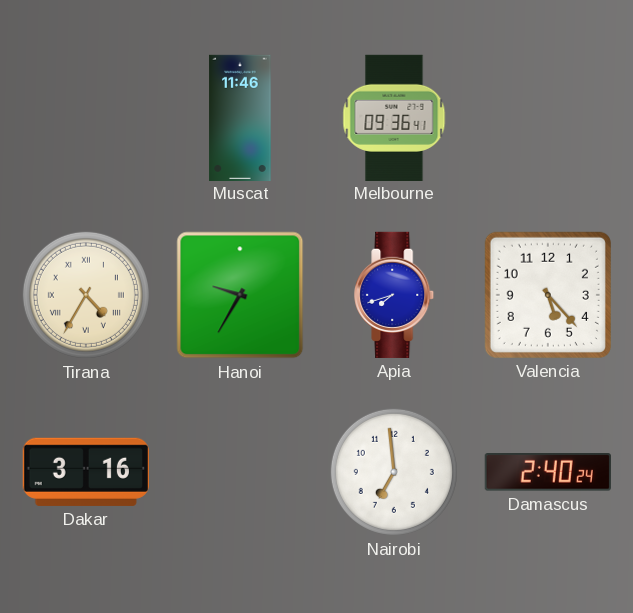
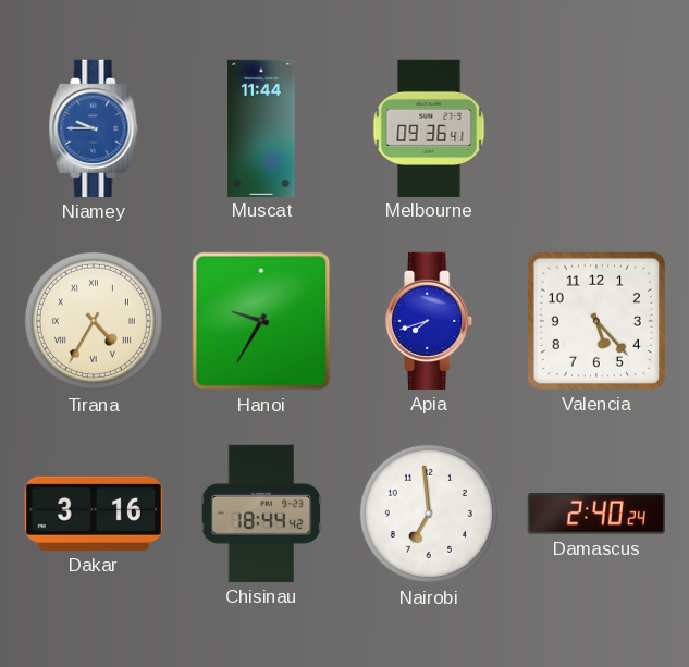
Niamey: none -> 9:45 (94, 128)
Muscat: 11:46 -> 11:44 (261, 127)
Chisinau: none -> 18:44 (261, 514)
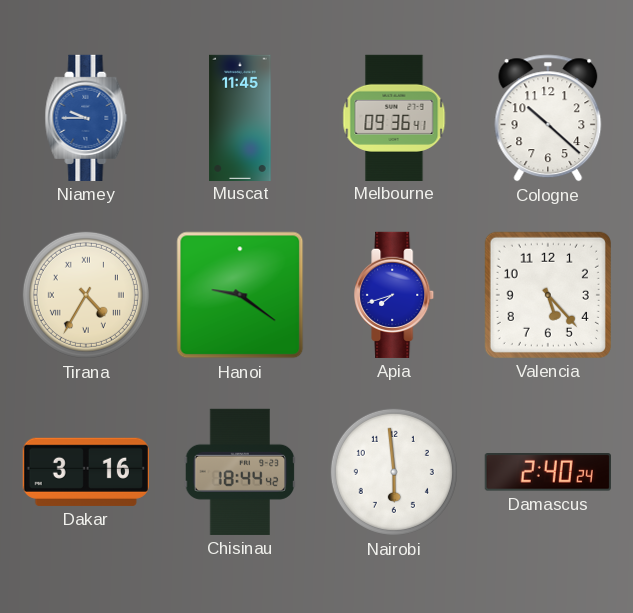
Muscat: 11:44 -> 11:45 (240, 117)
Cologne: none -> 10:22 (548, 118)
Hanoi: 9:35 -> 9:21 (240, 295)
Nairobi: 6:59 -> 5:59 (394, 472)
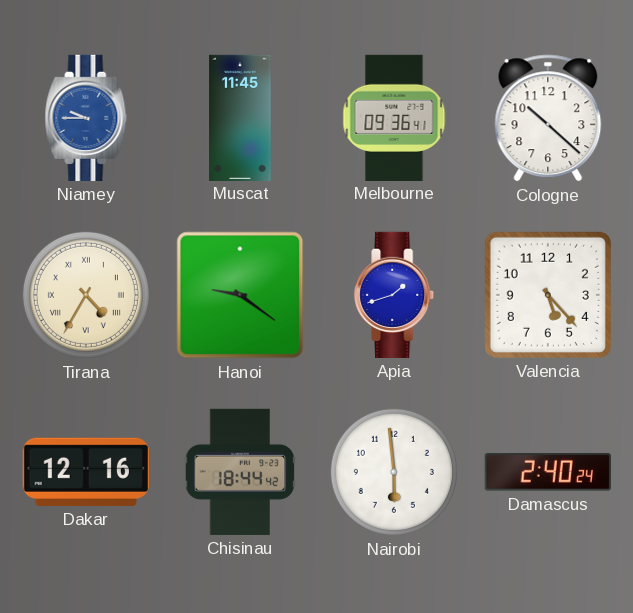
Apia: 7:42 -> 1:42 (395, 295)
Dakar: 3:16 -> 12:16 (86, 472)
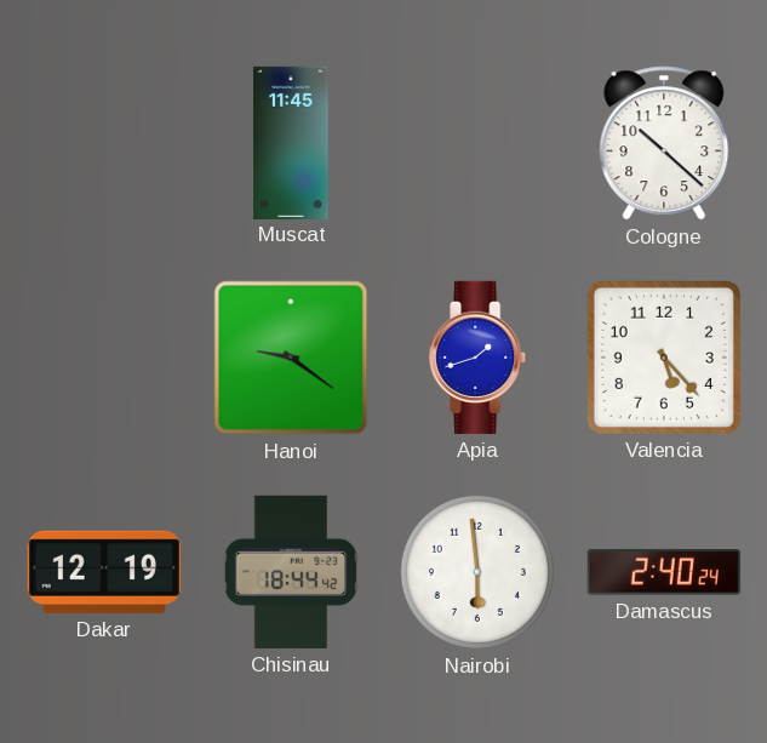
Niamey: 9:45 -> none (86, 118)
Melbourne: 09:36 -> none (394, 117)
Tirana: 4:35 -> none (86, 295)
Dakar: 12:16 -> 12:19 (104, 572)
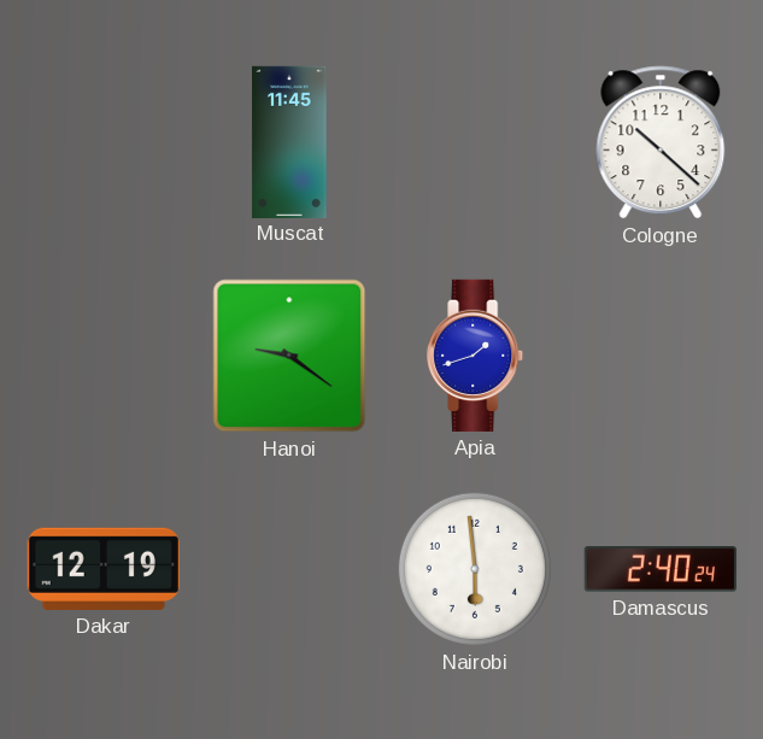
Valencia: 5:23 -> none (664, 358)
Chisinau: 18:44 -> none (291, 572)
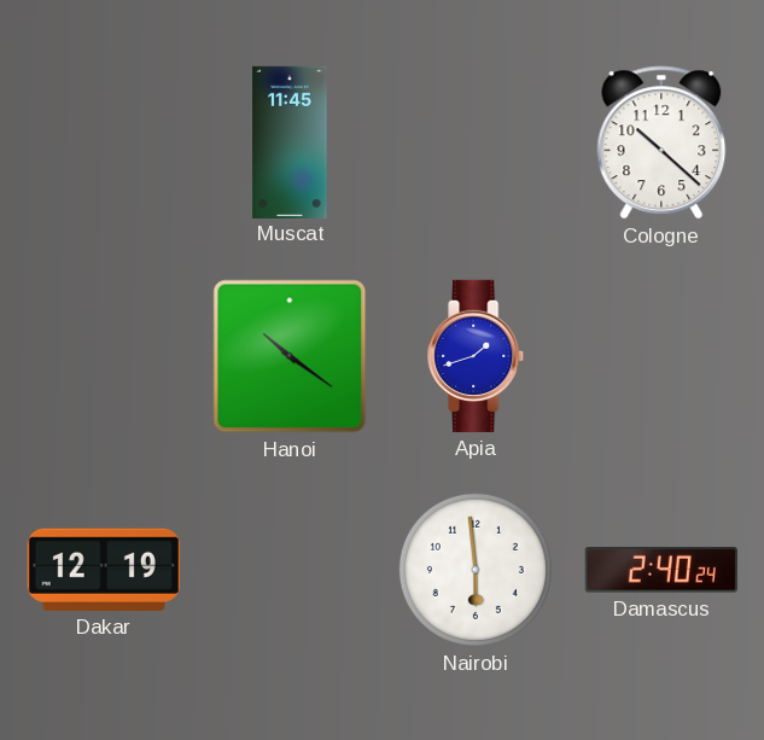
Hanoi: 9:21 -> 10:21 (290, 356)
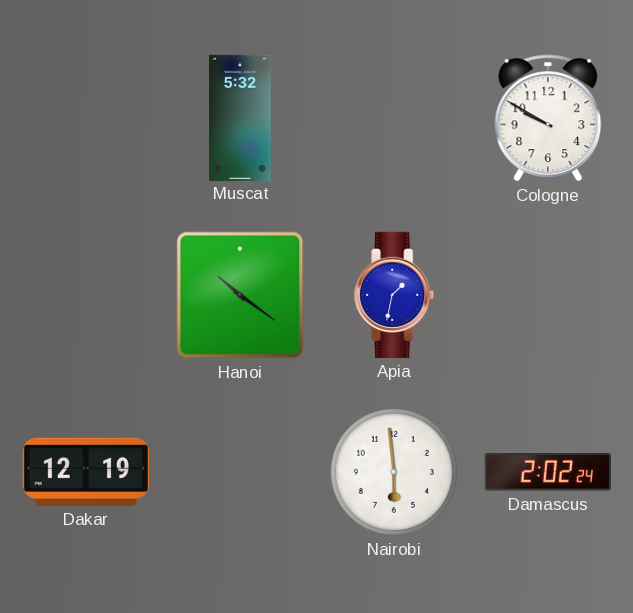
Muscat: 11:45 -> 5:32 (240, 117)
Cologne: 10:22 -> 9:50 (548, 118)
Apia: 1:42 -> 1:32 (395, 295)
Damascus: 2:40 -> 2:02 (548, 472)
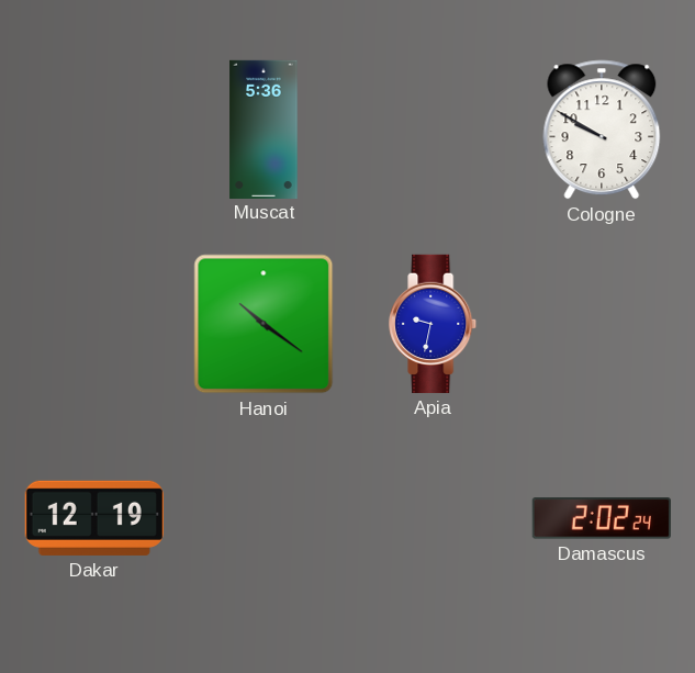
Muscat: 5:32 -> 5:36 (264, 128)
Apia: 1:32 -> 9:32 (434, 324)
Nairobi: 5:59 -> none (394, 472)
